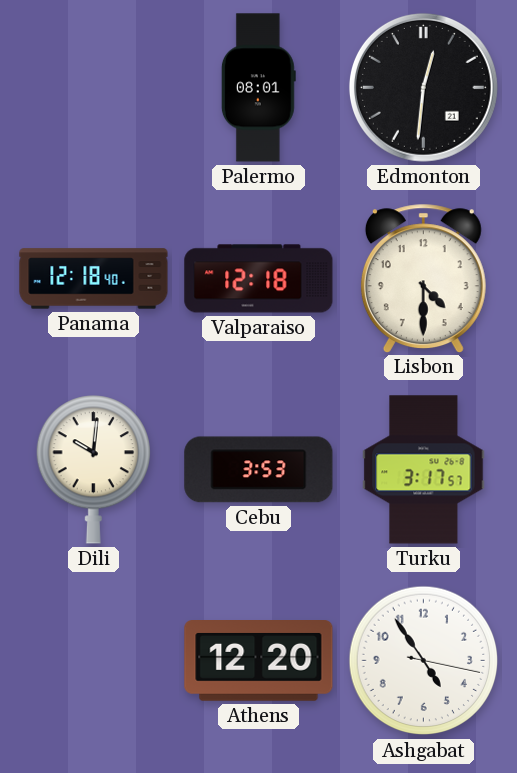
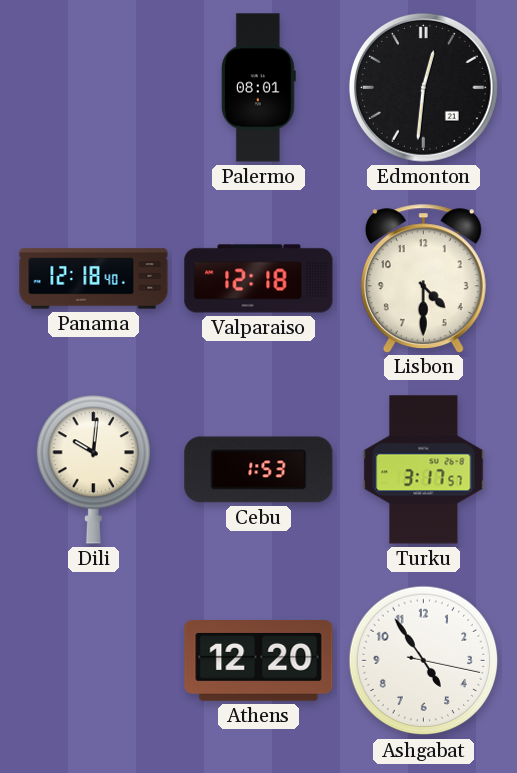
Cebu: 3:53 -> 1:53 (259, 470)
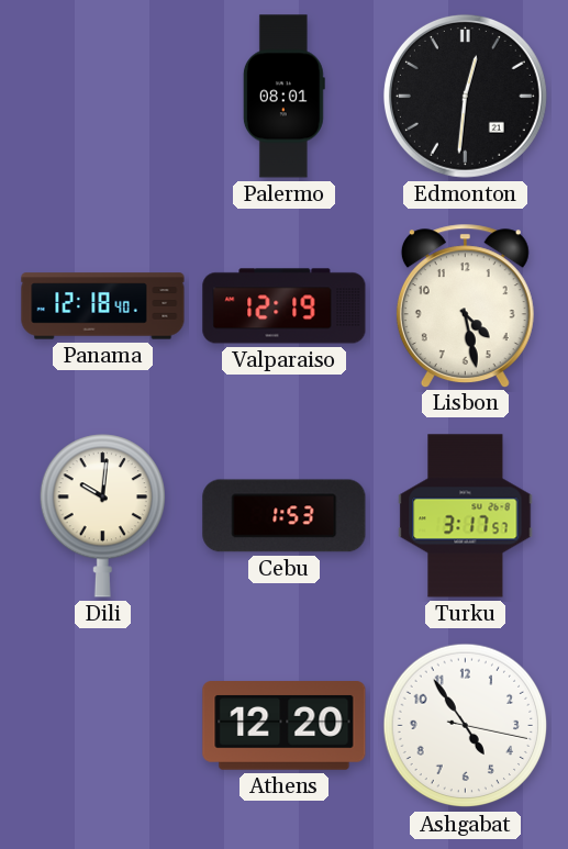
Valparaiso: 12:18 -> 12:19 (285, 306)
Lisbon: 4:30 -> 4:28 (465, 305)
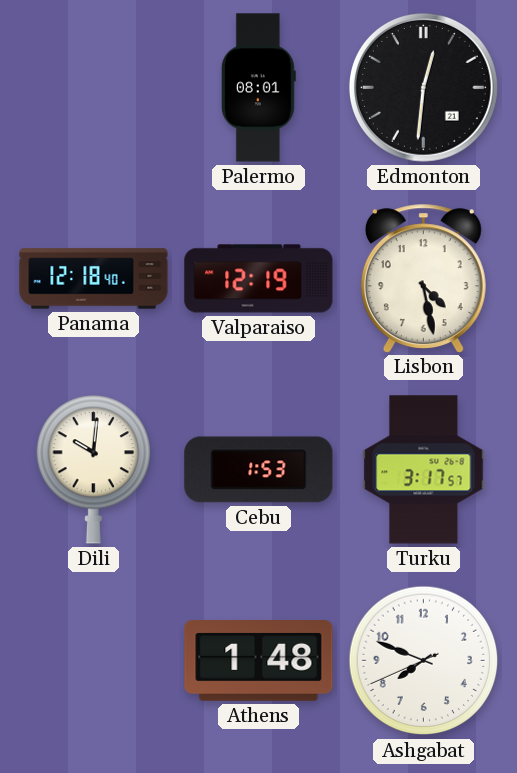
Athens: 12:20 -> 1:48 (259, 661)
Ashgabat: 4:54 -> 7:48 (424, 661)
